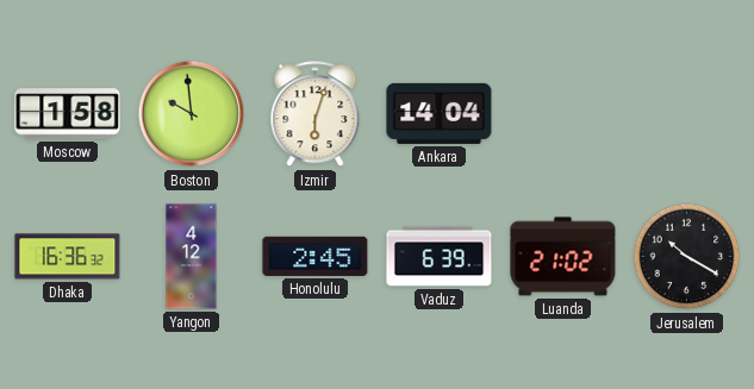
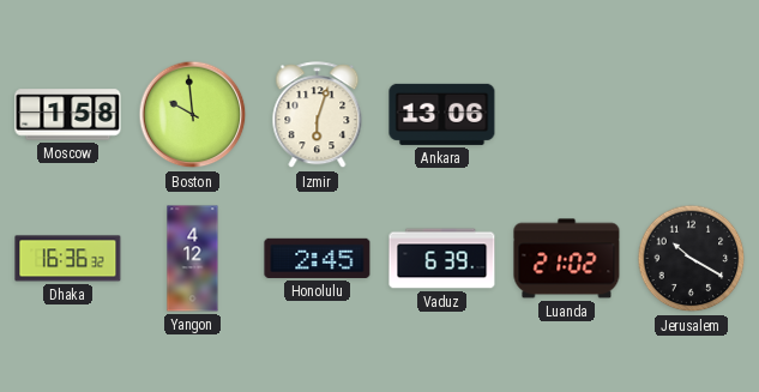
Ankara: 14:04 -> 13:06 (442, 114)
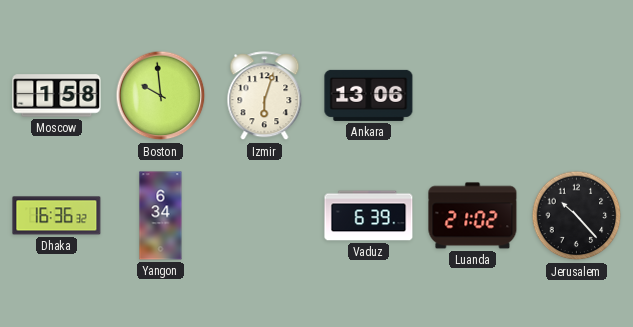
Yangon: 4:12 -> 6:34 (161, 216)
Honolulu: 2:45 -> none (318, 258)
Jerusalem: 10:20 -> 10:23 (577, 216)
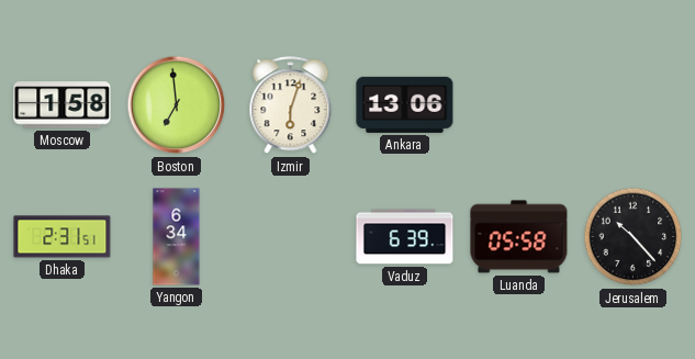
Boston: 9:59 -> 6:59 (177, 105)
Dhaka: 16:36 -> 2:31 (63, 237)
Luanda: 21:02 -> 05:58 (519, 237)
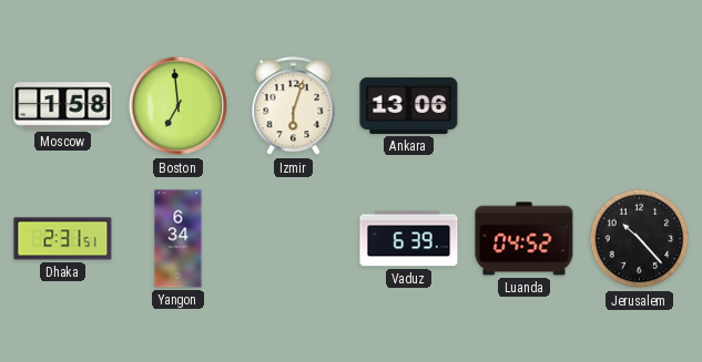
Luanda: 05:58 -> 04:52 (525, 239)
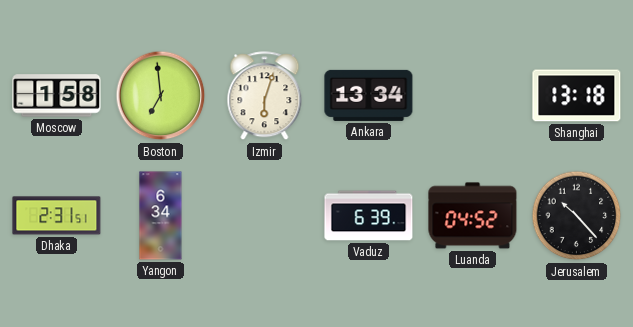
Ankara: 13:06 -> 13:34 (369, 95)
Shanghai: none -> 13:18 (577, 96)
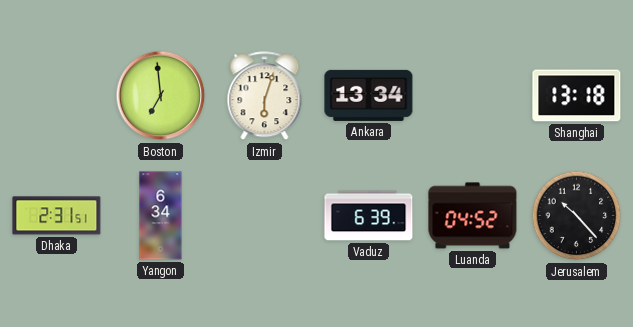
Moscow: 1:58 -> none (57, 96)
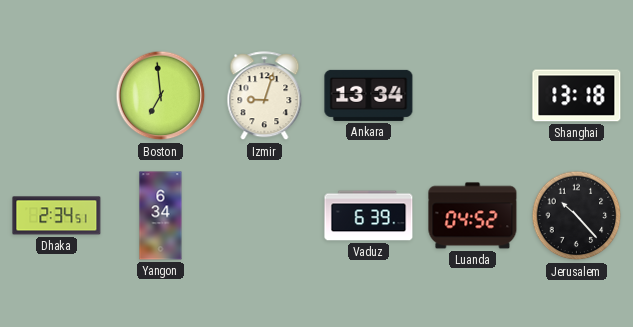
Izmir: 6:03 -> 9:03 (265, 96)
Dhaka: 2:31 -> 2:34 (57, 216)
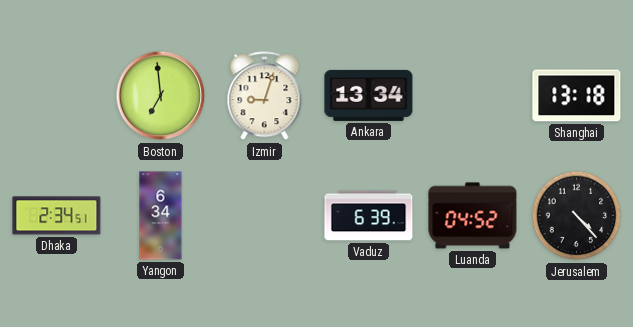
Jerusalem: 10:23 -> 4:23 (577, 216)
